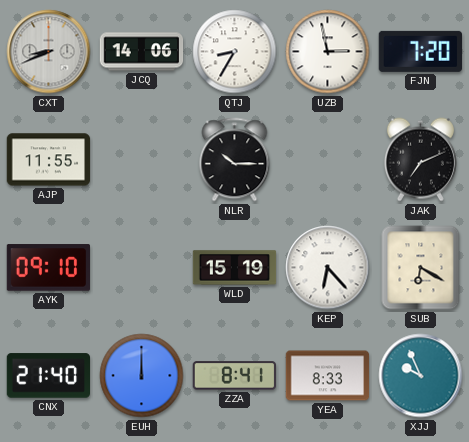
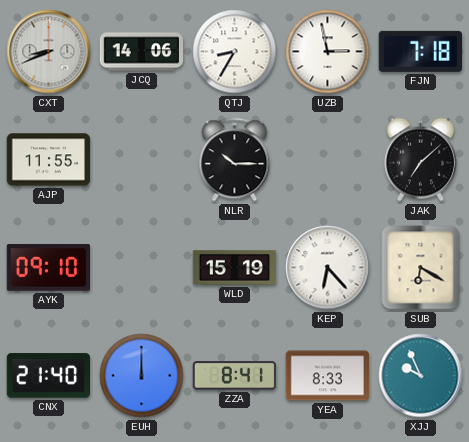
FJN: 7:20 -> 7:18 (420, 51)
JAK: 7:11 -> 7:08 (420, 160)
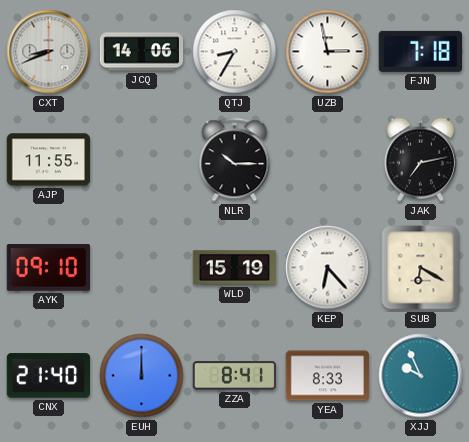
JAK: 7:08 -> 7:13 (420, 160)
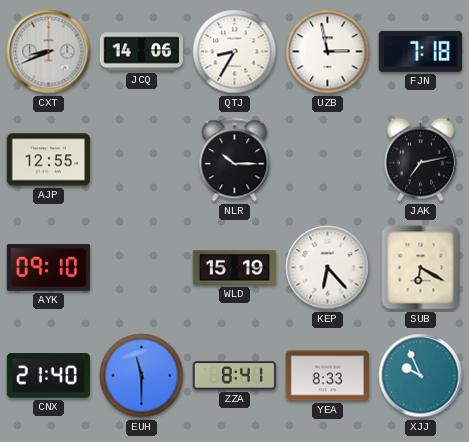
AJP: 11:55 -> 12:55 (49, 160)
EUH: 12:00 -> 11:30 (142, 376)
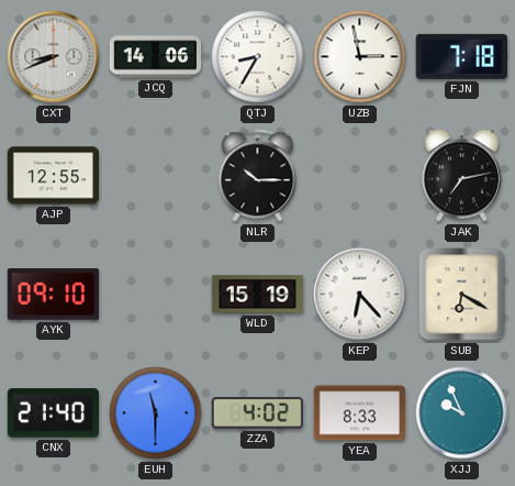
ZZA: 8:41 -> 4:02 (257, 413)
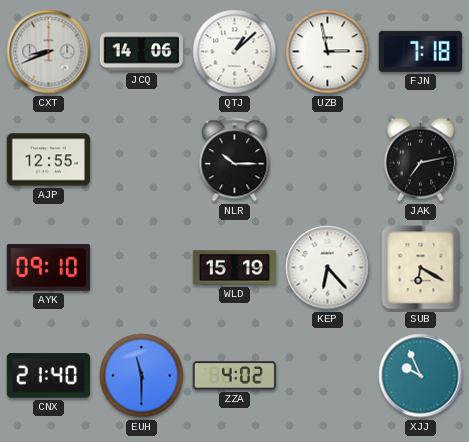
QTJ: 8:35 -> 1:08 (235, 52)
YEA: 8:33 -> none (360, 413)
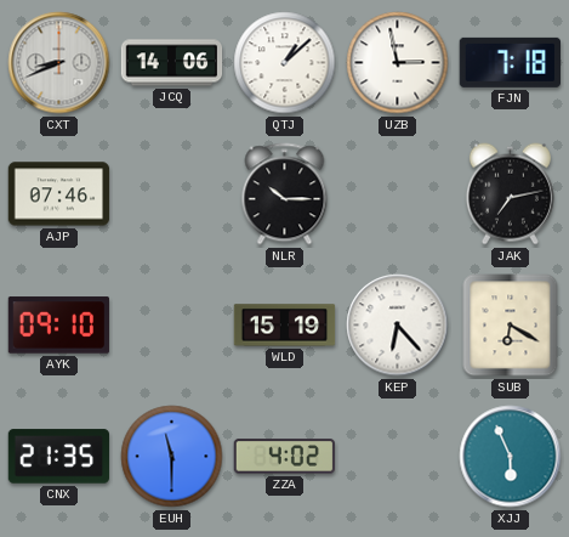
AJP: 12:55 -> 07:46 (59, 194)
CNX: 21:40 -> 21:35 (59, 457)
XJJ: 9:56 -> 5:56 (511, 457)
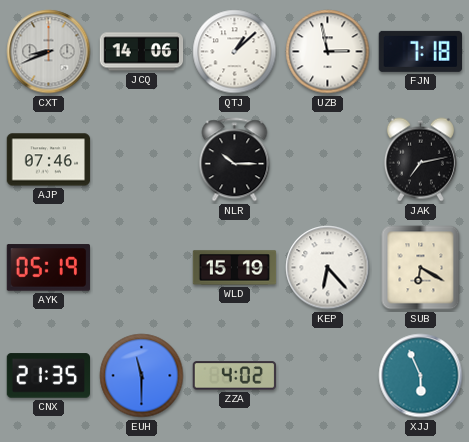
AYK: 09:10 -> 05:19 (48, 268)
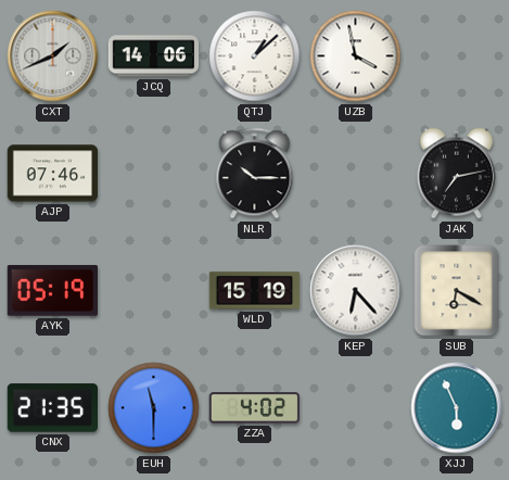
CXT: 8:41 -> 1:41 (53, 56)
UZB: 2:58 -> 3:58 (356, 56)
FJN: 7:18 -> none (420, 51)
